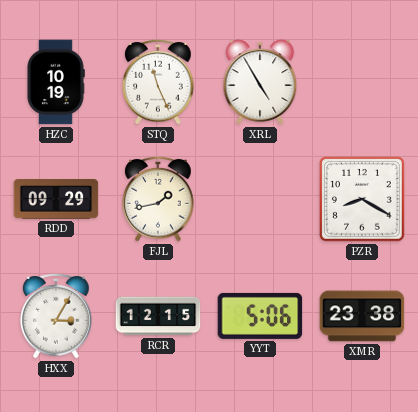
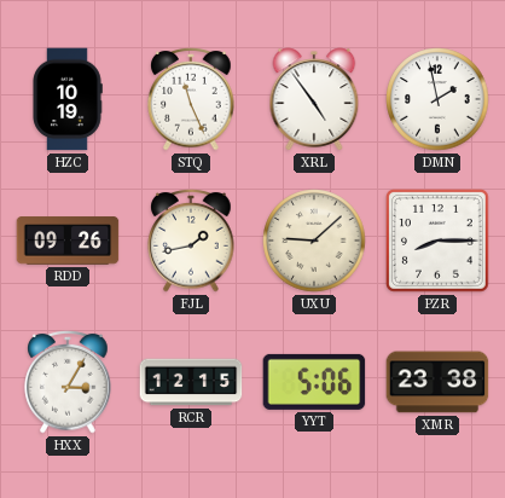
XRL: 4:55 -> 4:54 (314, 99)
DMN: none -> 1:58 (437, 99)
RDD: 09:29 -> 09:26 (68, 241)
UXU: none -> 9:08 (314, 241)
PZR: 8:20 -> 8:15 (439, 242)
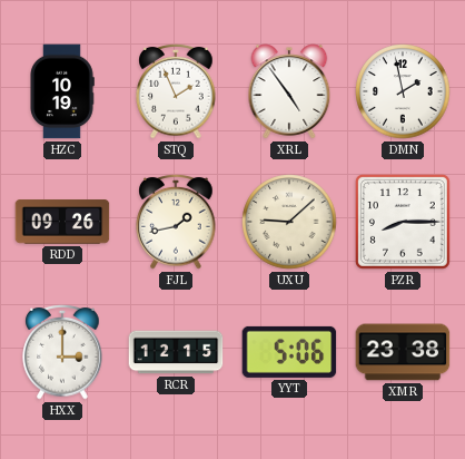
STQ: 11:26 -> 1:56 (176, 91)
HXX: 3:05 -> 3:00 (62, 352)
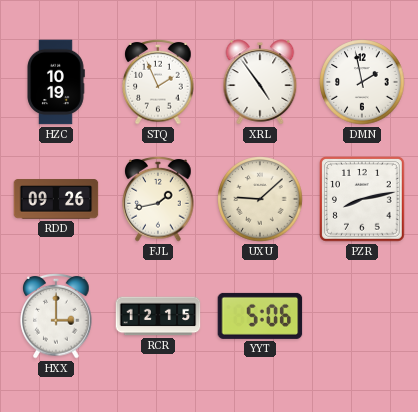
PZR: 8:15 -> 8:13 (363, 200)
XMR: 23:38 -> none (403, 352)
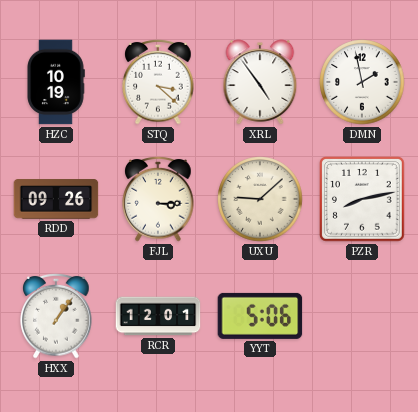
STQ: 1:56 -> 3:22 (158, 82)
FJL: 1:43 -> 3:15 (158, 199)
HXX: 3:00 -> 1:06 (56, 316)
RCR: 12:15 -> 12:01 (158, 316)
